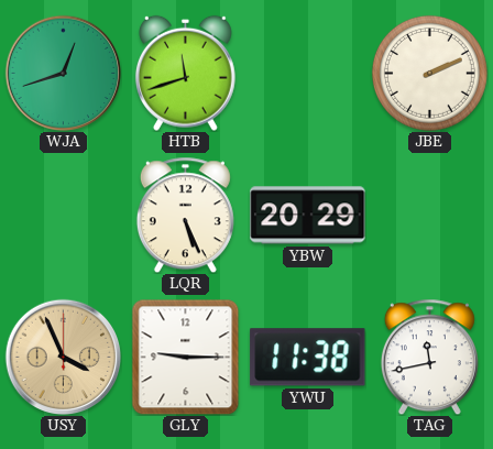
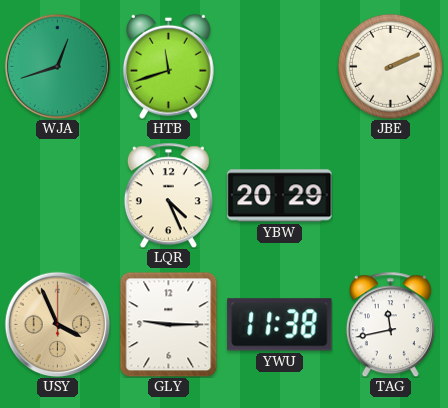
LQR: 5:26 -> 4:26 (168, 195)
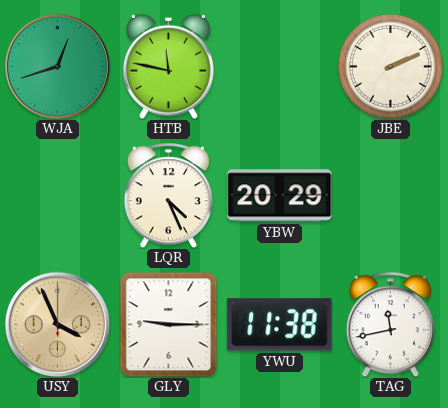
HTB: 11:42 -> 11:47 (168, 66)
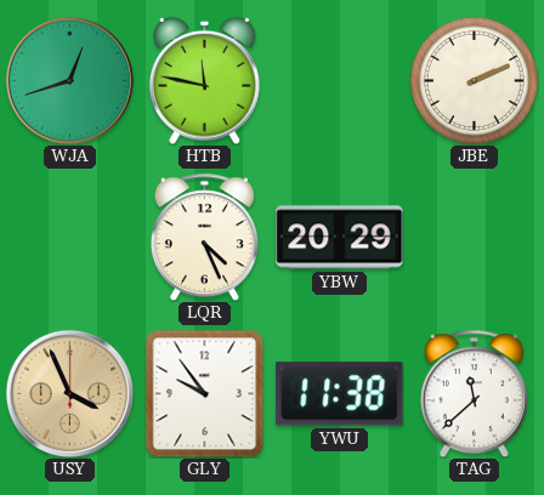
GLY: 9:15 -> 9:54 (205, 393)
TAG: 11:43 -> 11:38 (474, 393)
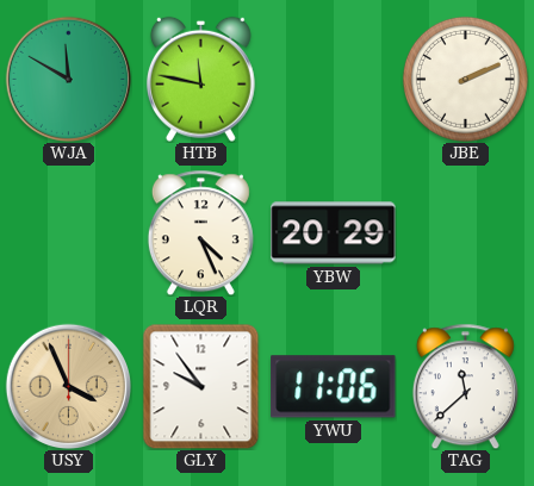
WJA: 12:42 -> 11:50 (68, 79)
YWU: 11:38 -> 11:06 (334, 387)
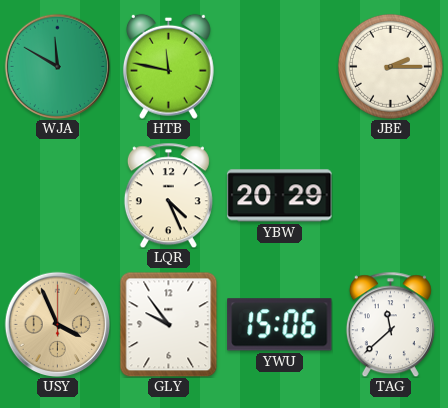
JBE: 2:11 -> 2:15 (390, 66)
YWU: 11:06 -> 15:06 (280, 325)
